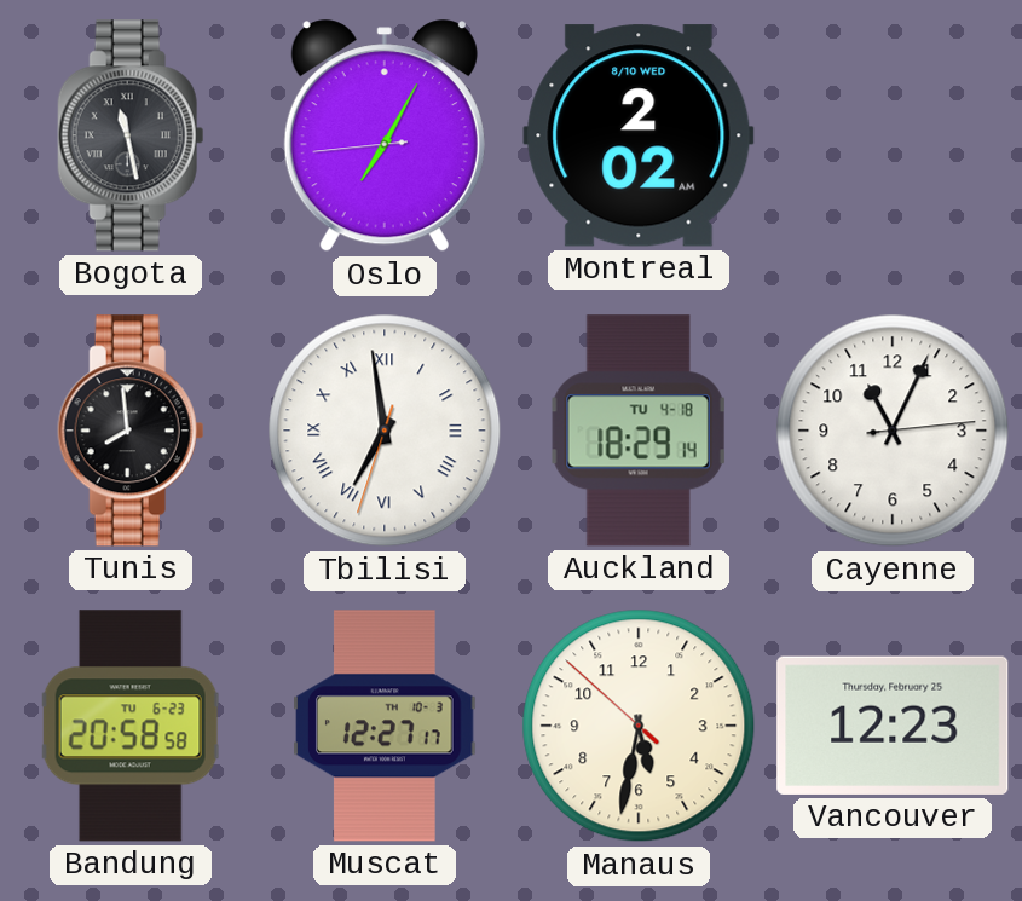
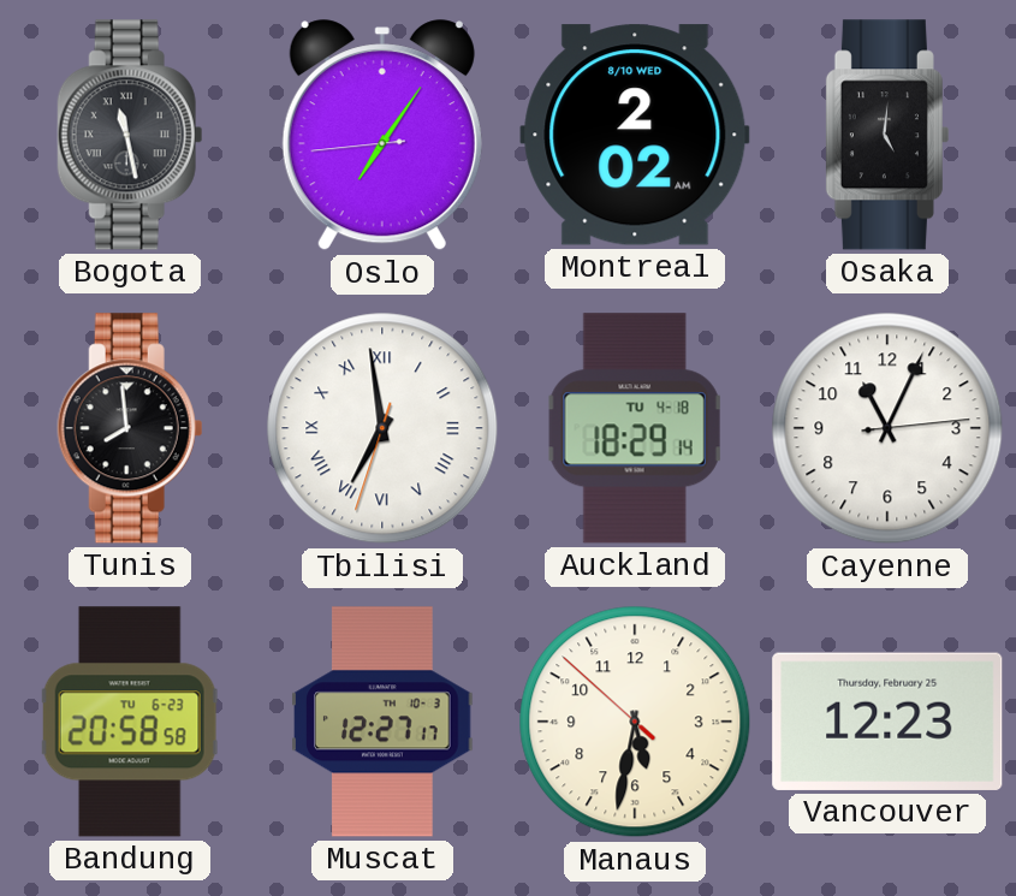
Oslo: 7:04 -> 7:05 (382, 136)
Osaka: none -> 5:01 (887, 135)
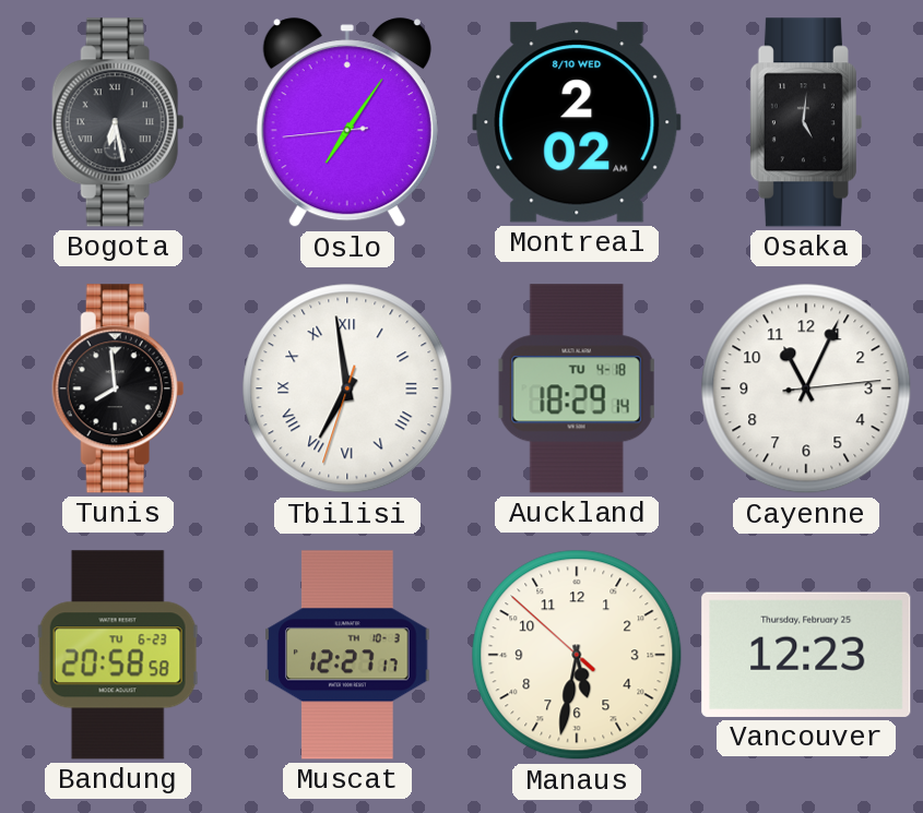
Bogota: 11:28 -> 6:28 (118, 122)
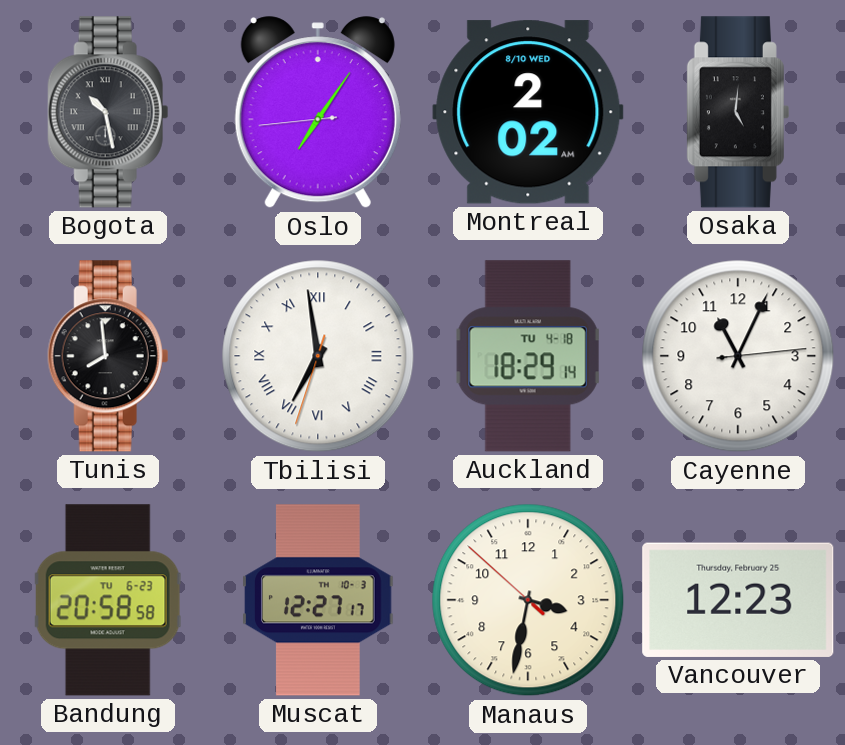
Bogota: 6:28 -> 10:28 (108, 112)
Manaus: 5:31 -> 3:31 (528, 600)
